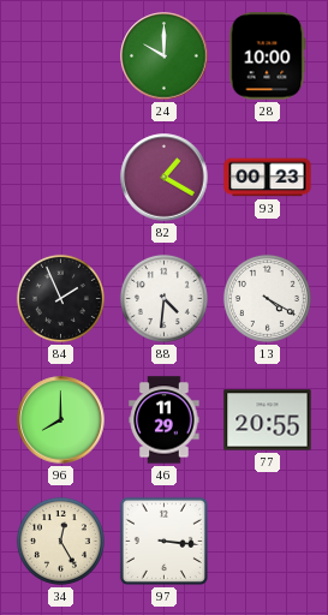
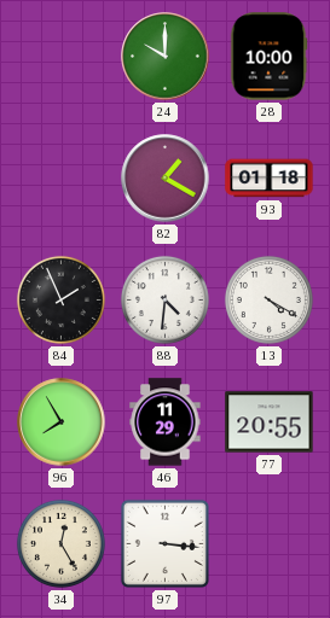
93: 00:23 -> 01:18 (270, 179)
96: 8:00 -> 7:55 (62, 422)
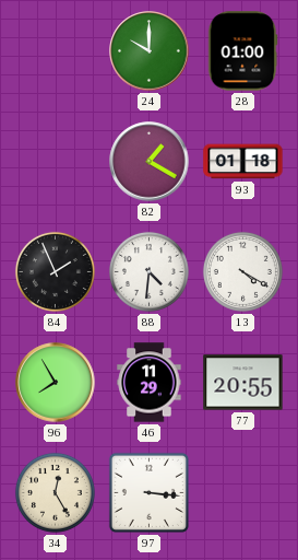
28: 10:00 -> 01:00 (242, 51)
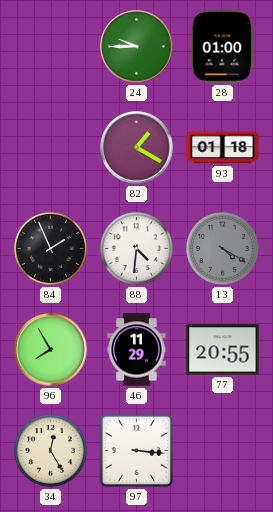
24: 10:00 -> 9:45 (137, 47)
13 dial: white -> grey (222, 248)
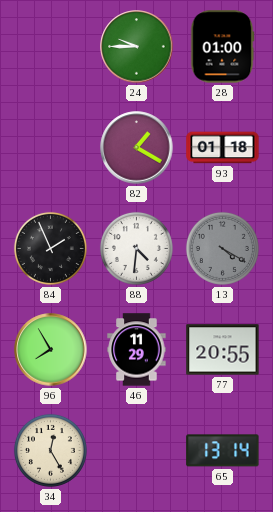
97: 3:16 -> none (136, 450)
65: none -> 13:14 (223, 451)
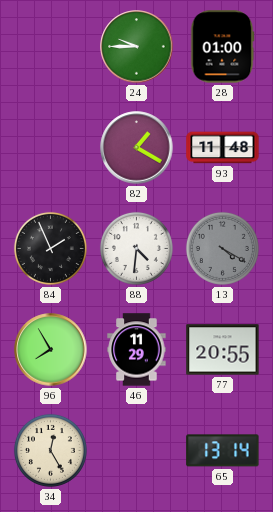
93: 01:18 -> 11:48 (223, 148)
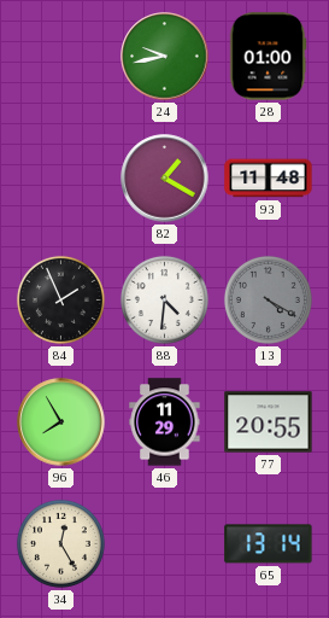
24: 9:45 -> 9:43 (165, 57)
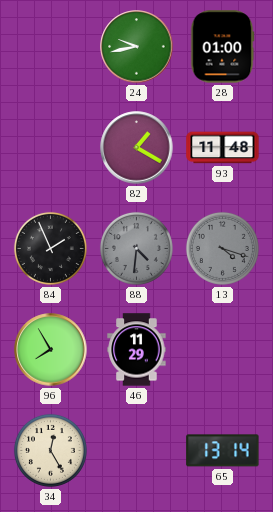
88 dial: white -> grey (136, 248)
13: 4:20 -> 4:18 (222, 248)
77: 20:55 -> none (269, 422)
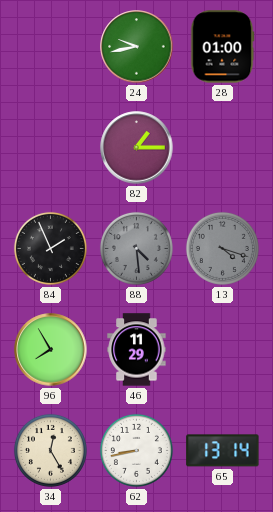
82: 1:20 -> 1:15 (137, 148)
93: 11:48 -> none (223, 148)
88: 4:31 -> 4:29 (136, 248)
62: none -> 8:43 (136, 450)
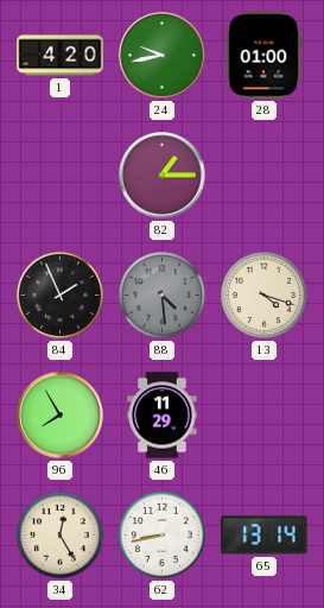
1: none -> 4:20 (61, 56)
13 dial: grey -> cream (263, 294)
